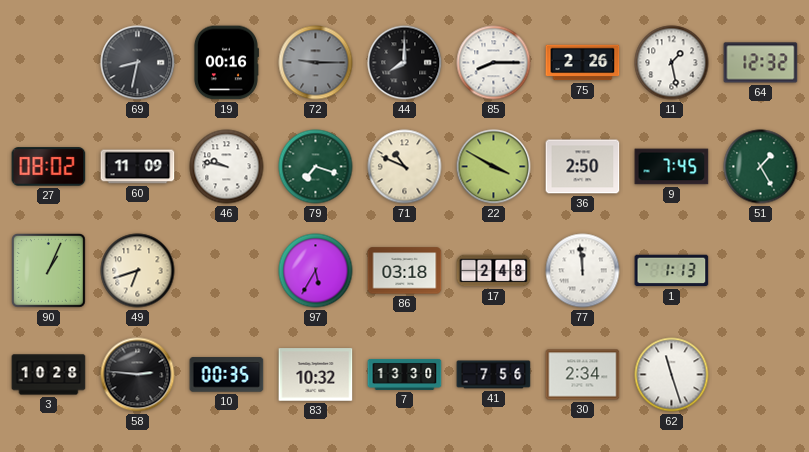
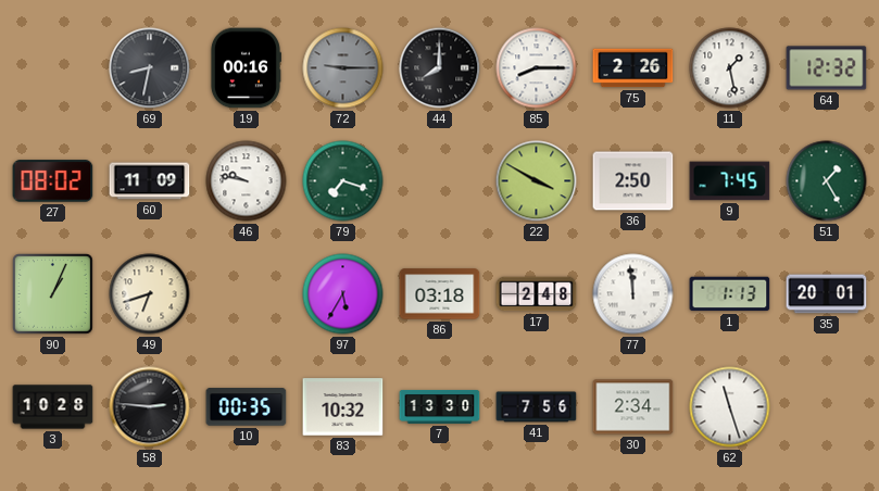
71: 10:49 -> none (405, 167)
35: none -> 20:01 (827, 294)
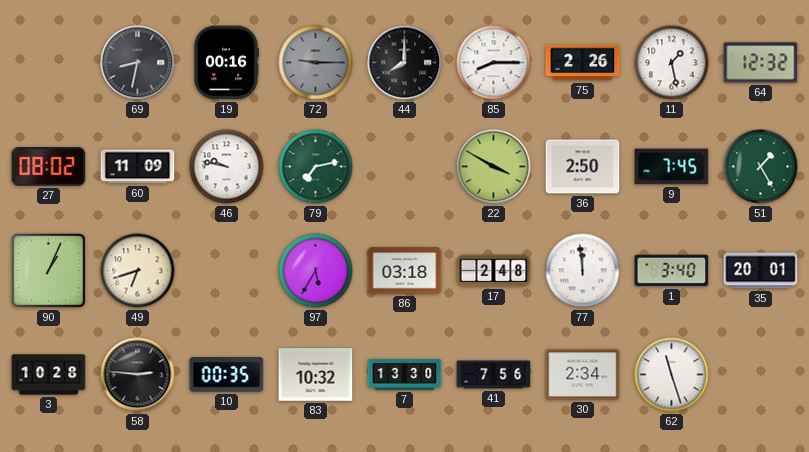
79: 7:18 -> 7:13 (316, 167)
1: 1:13 -> 3:40 (672, 271)
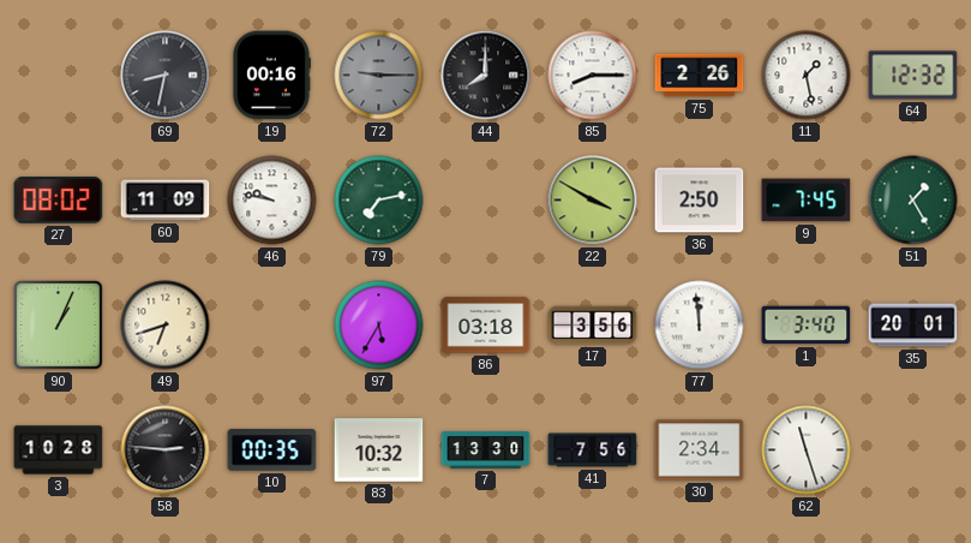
17: 2:48 -> 3:56 (593, 326)
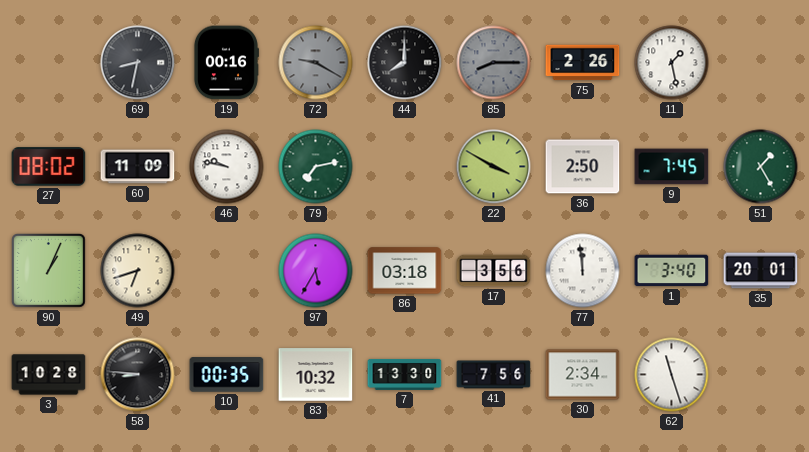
72: 9:15 -> 9:20 (316, 63)
85 dial: white -> grey (494, 63)
64: 12:32 -> none (913, 76)
58: 2:46 -> 8:46 (138, 375)
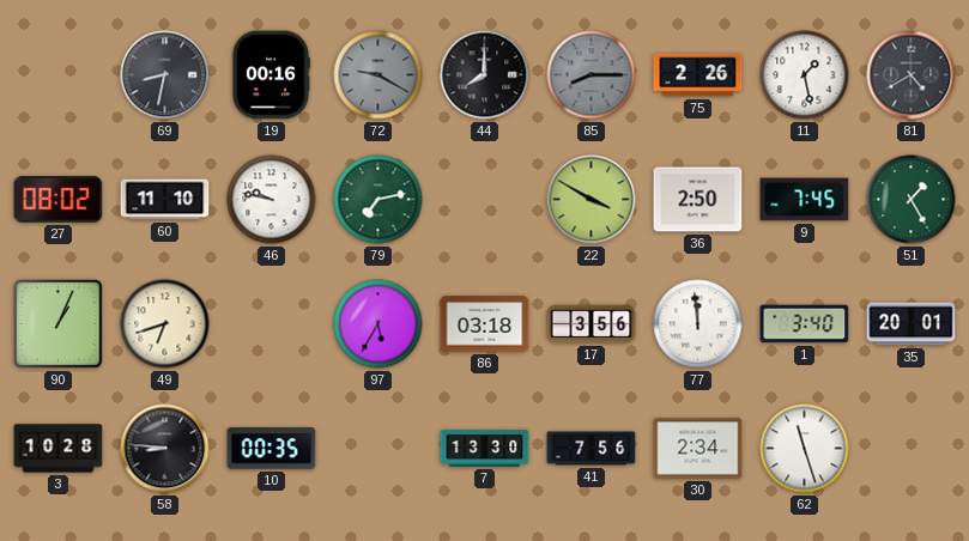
81: none -> 4:40 (912, 75)
60: 11:09 -> 11:10 (165, 200)
83: 10:32 -> none (316, 375)
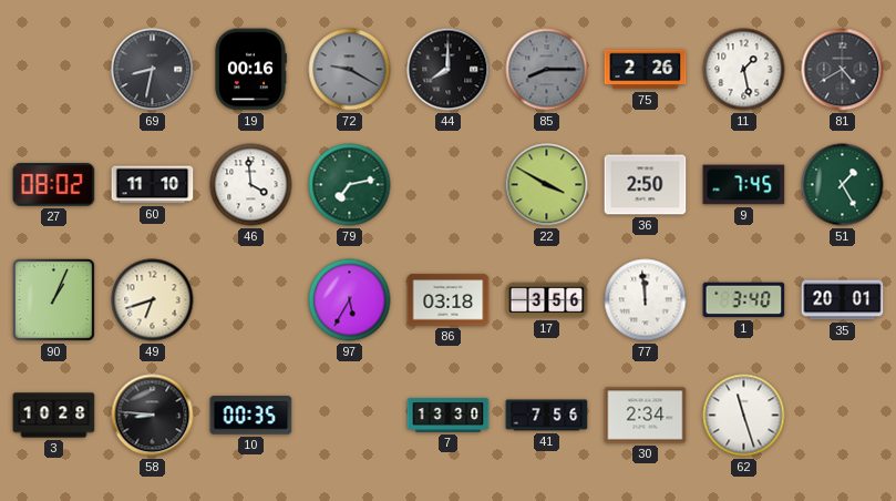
46: 9:47 -> 3:59 (251, 185)
